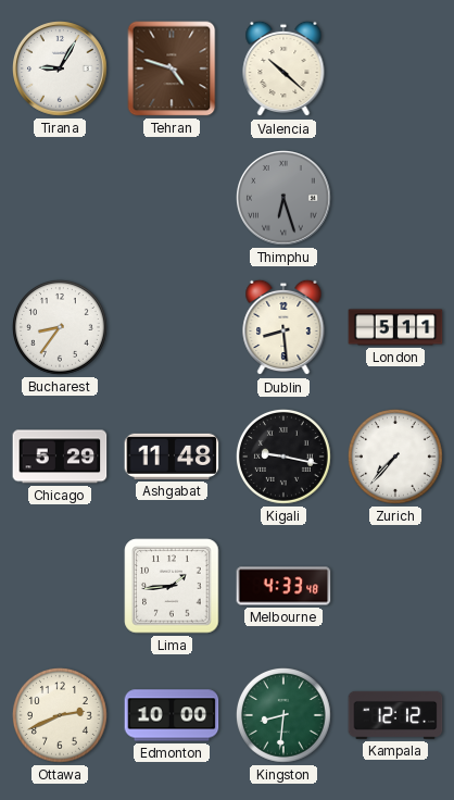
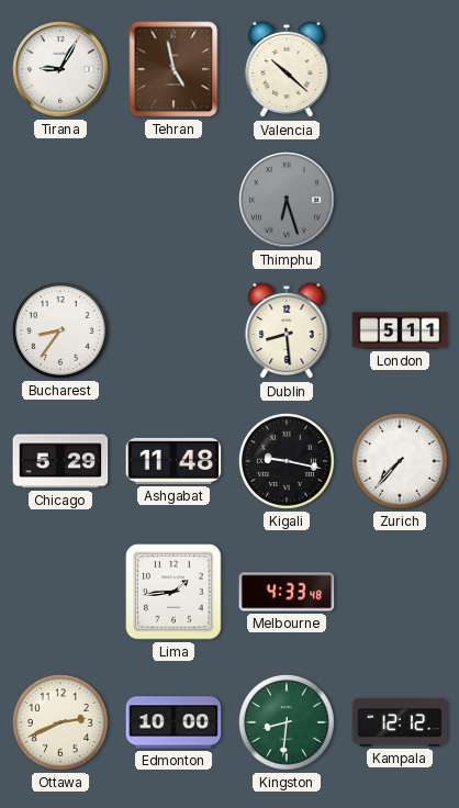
Tehran: 4:48 -> 4:58 (173, 69)
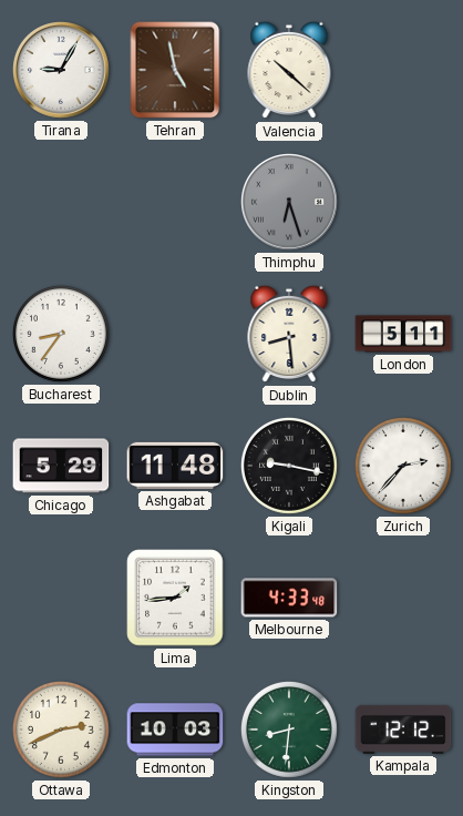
Zurich: 7:37 -> 2:37 (403, 466)
Edmonton: 10:00 -> 10:03 (175, 730)
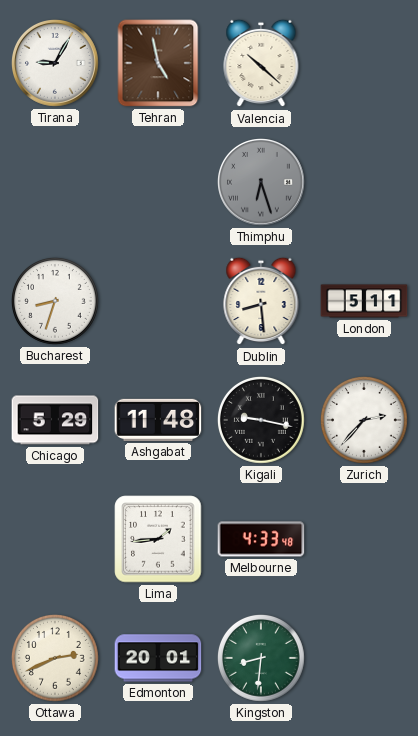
Bucharest: 8:36 -> 8:33 (55, 301)
Edmonton: 10:03 -> 20:01 (158, 658)
Kampala: 12:12 -> none (403, 730)
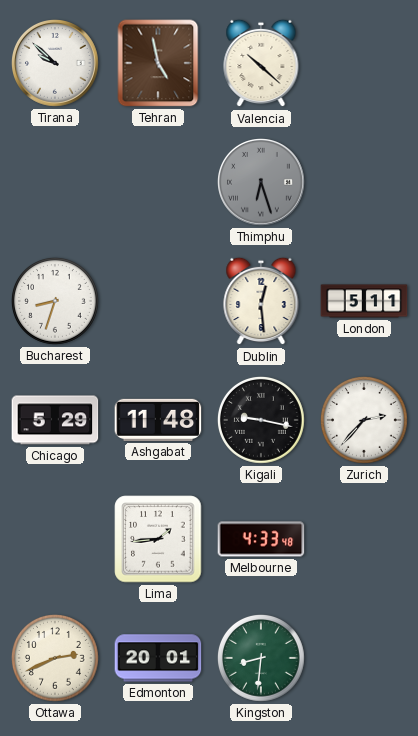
Tirana: 9:05 -> 9:52 (56, 64)
Dublin: 8:29 -> 12:29 (261, 301)
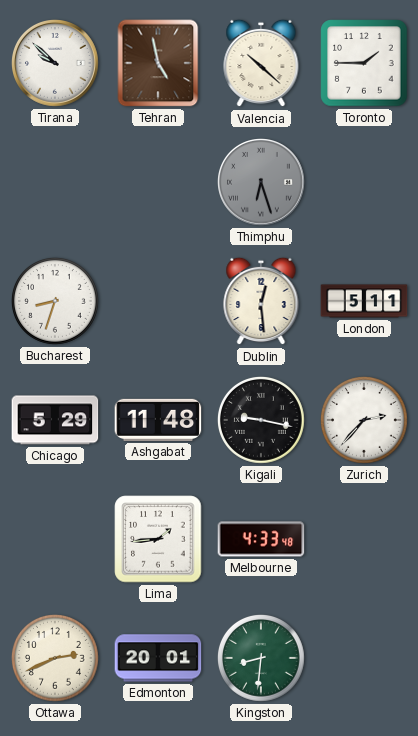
Toronto: none -> 1:45 (364, 63)
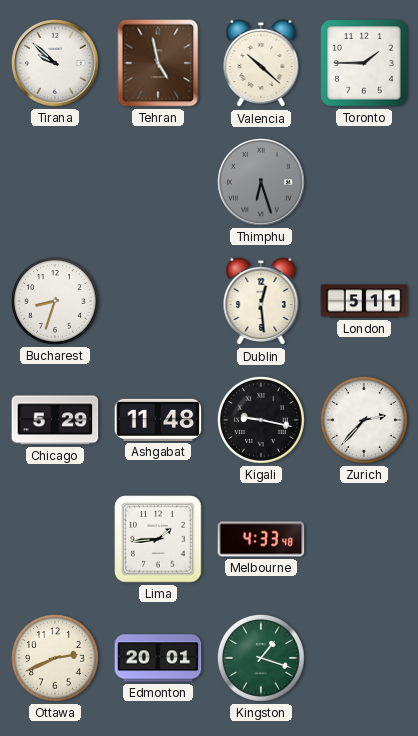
Kingston: 8:31 -> 1:18 (261, 658)
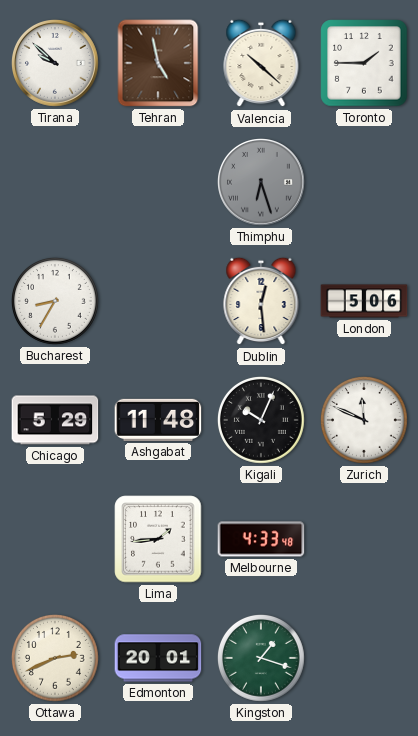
Bucharest: 8:33 -> 8:35 (55, 301)
London: 5:11 -> 5:06 (364, 301)
Kigali: 9:17 -> 10:04 (261, 420)
Zurich: 2:37 -> 11:49 (364, 420)
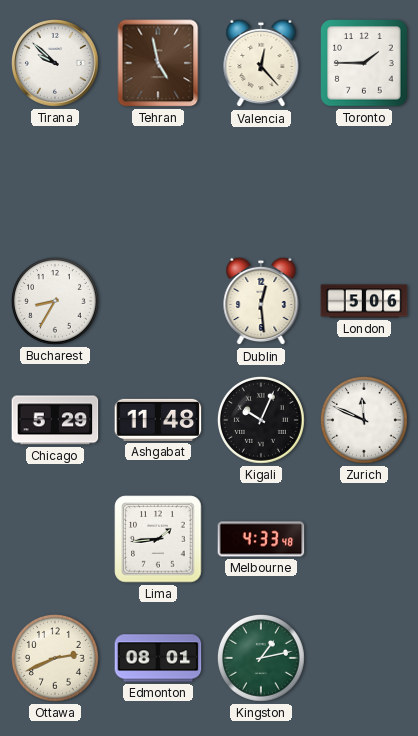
Valencia: 10:22 -> 12:23 (261, 63)
Thimphu: 6:27 -> none (262, 183)
Edmonton: 20:01 -> 08:01 (158, 658)
Kingston: 1:18 -> 1:13 (261, 658)
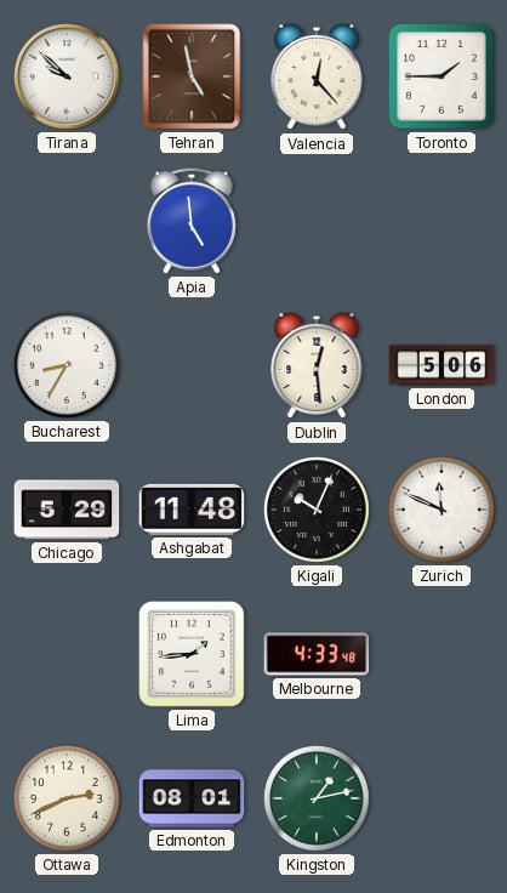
Apia: none -> 4:59 (192, 221)
